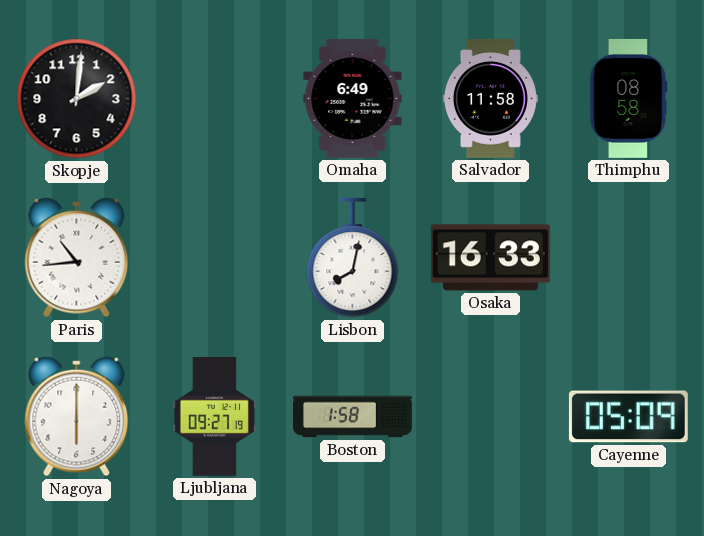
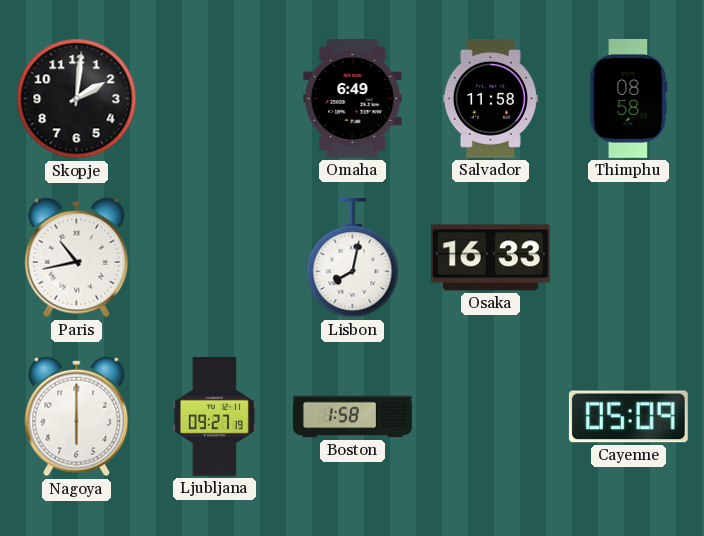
Paris: 10:44 -> 10:43 (77, 258)
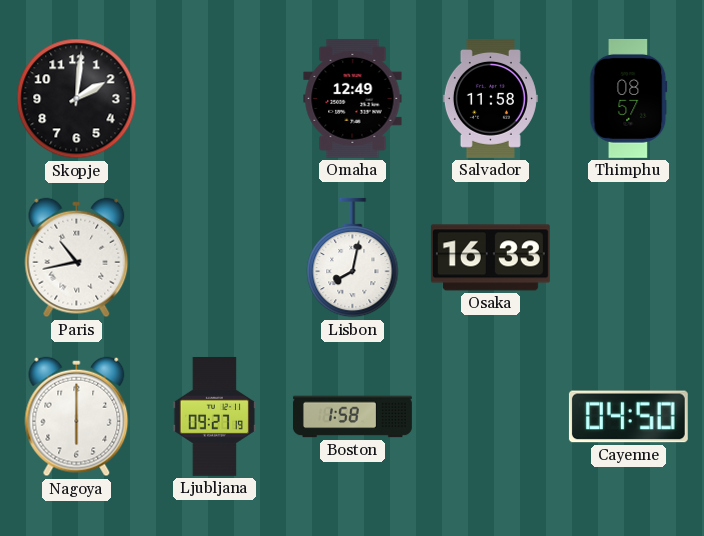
Omaha: 6:49 -> 12:49 (353, 98)
Thimphu: 08:58 -> 08:57 (629, 98)
Cayenne: 05:09 -> 04:50 (628, 417)
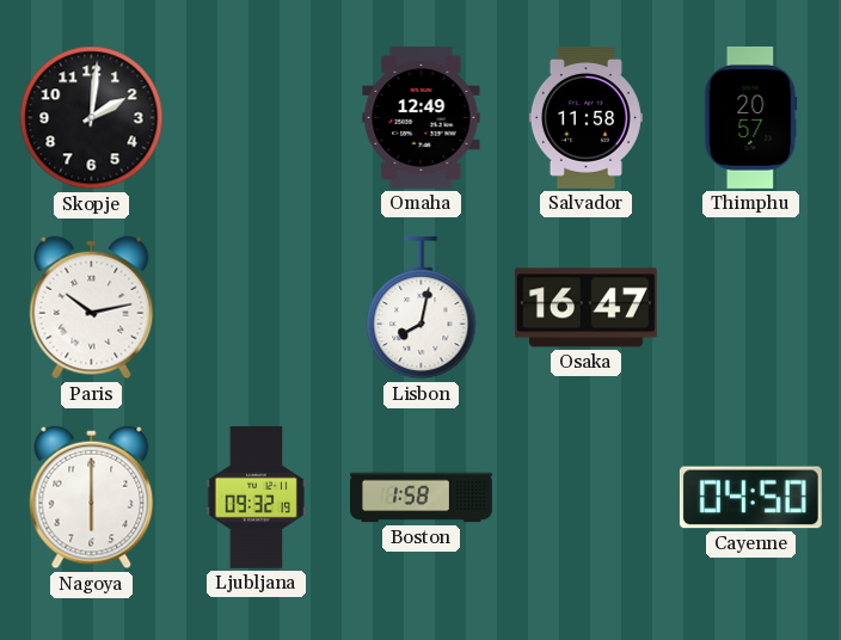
Thimphu: 08:57 -> 20:57 (751, 117)
Paris: 10:43 -> 10:13 (92, 308)
Osaka: 16:33 -> 16:47 (585, 308)
Ljubljana: 09:27 -> 09:32 (257, 497)
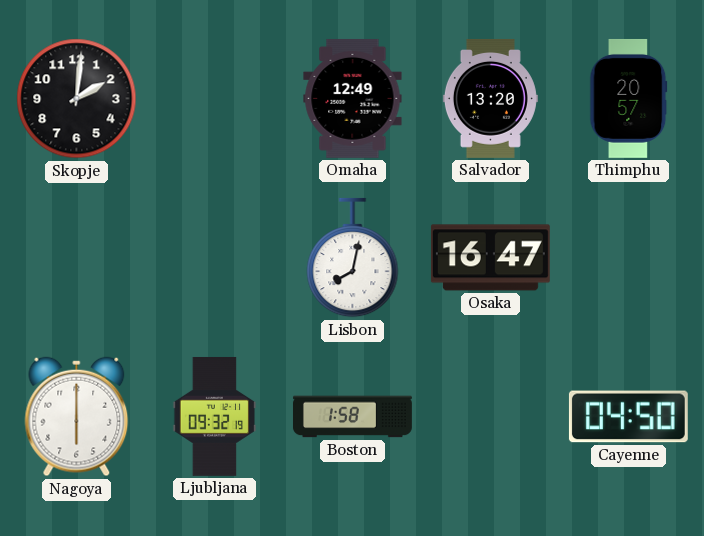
Salvador: 11:58 -> 13:20 (490, 98)
Paris: 10:13 -> none (92, 308)
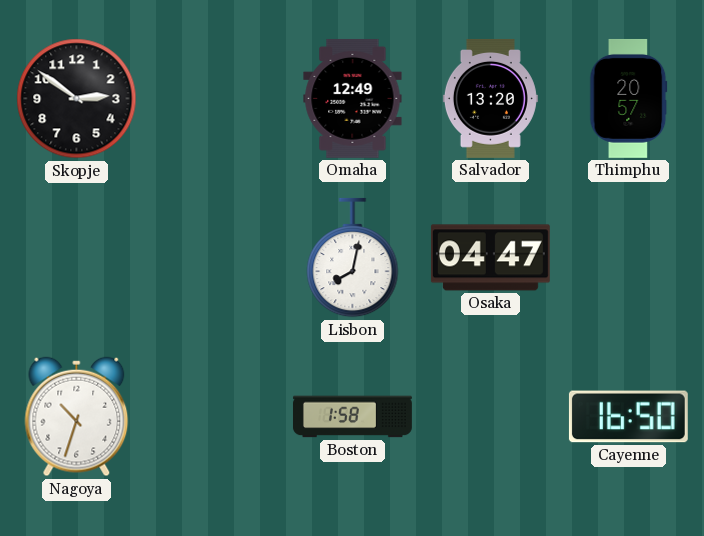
Skopje: 2:01 -> 2:51 (77, 99)
Osaka: 16:47 -> 04:47 (490, 258)
Nagoya: 6:00 -> 10:33 (77, 417)
Ljubljana: 09:32 -> none (215, 416)
Cayenne: 04:50 -> 16:50 (628, 417)
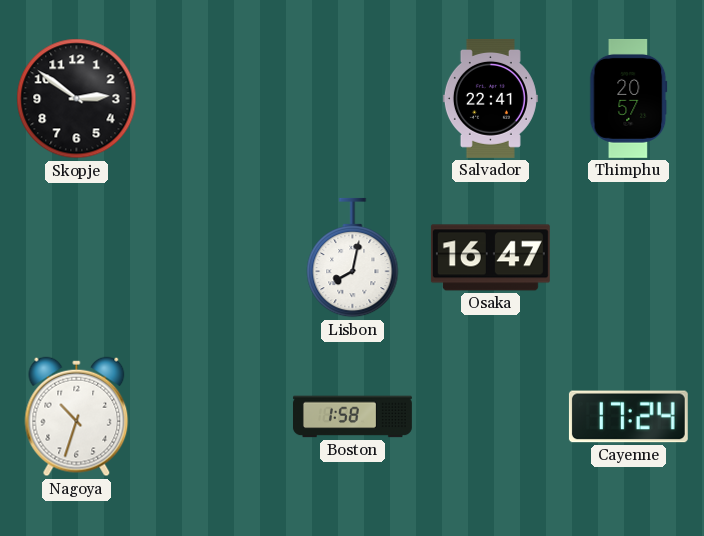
Omaha: 12:49 -> none (353, 98)
Salvador: 13:20 -> 22:41 (490, 98)
Osaka: 04:47 -> 16:47 (490, 258)
Cayenne: 16:50 -> 17:24 (628, 417)
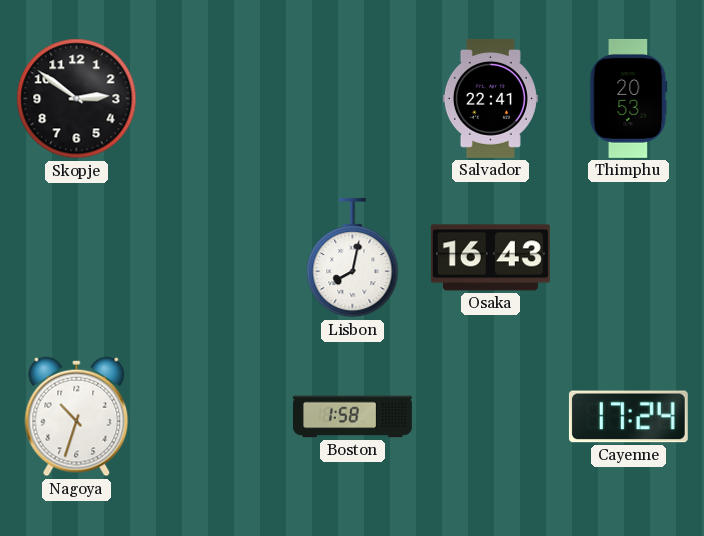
Thimphu: 20:57 -> 20:53 (629, 98)
Osaka: 16:47 -> 16:43 (490, 258)
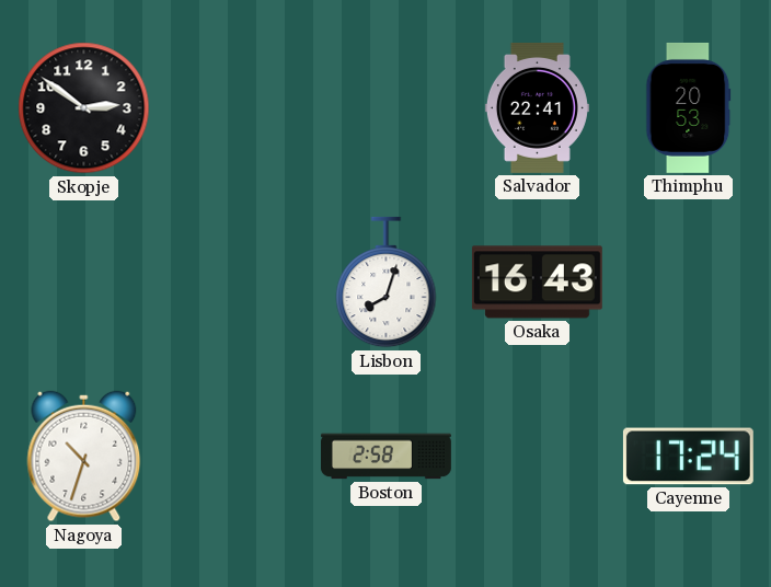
Lisbon: 8:02 -> 8:03 (387, 283)
Boston: 1:58 -> 2:58 (385, 457)
